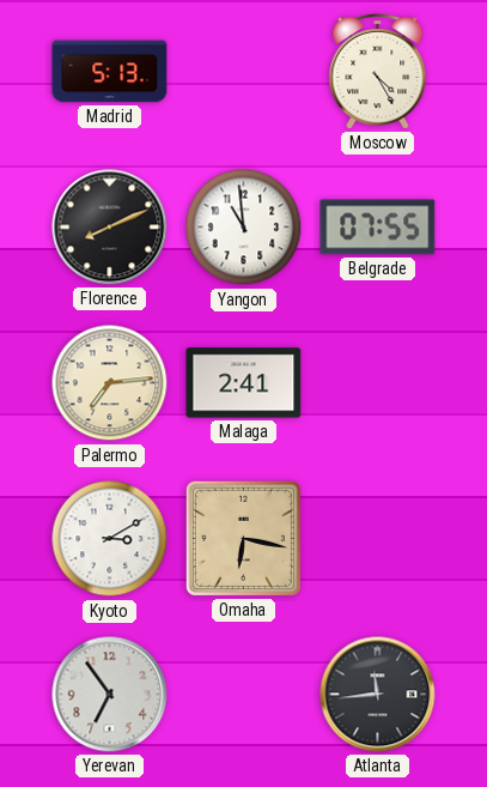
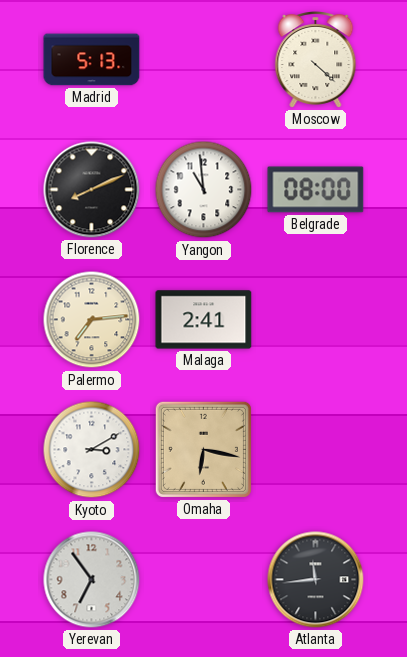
Moscow: 4:25 -> 4:22 (316, 60)
Belgrade: 07:55 -> 08:00 (316, 190)
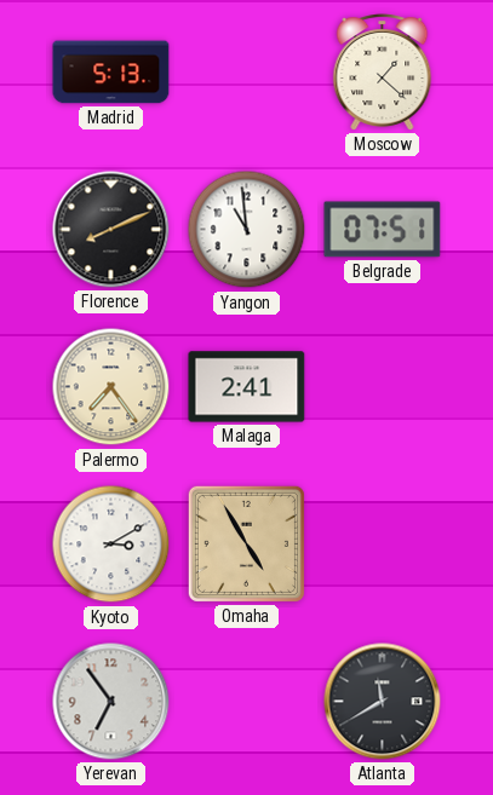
Moscow: 4:22 -> 1:22 (383, 73)
Belgrade: 08:00 -> 07:51 (383, 230)
Palermo: 7:14 -> 7:24 (111, 387)
Omaha: 6:17 -> 4:55 (246, 543)
Atlanta: 11:44 -> 11:40 (383, 702)
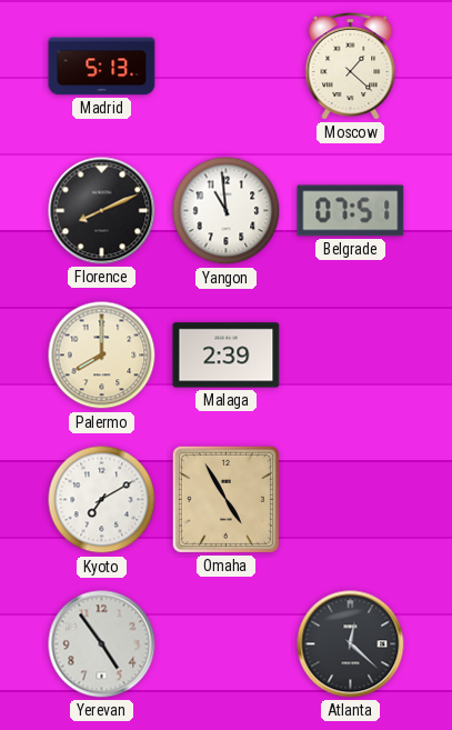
Palermo: 7:24 -> 8:00 (102, 356)
Malaga: 2:41 -> 2:39 (227, 356)
Kyoto: 3:10 -> 7:10 (102, 500)
Yerevan: 6:54 -> 4:54 (102, 644)
Atlanta: 11:40 -> 12:22 (351, 644)
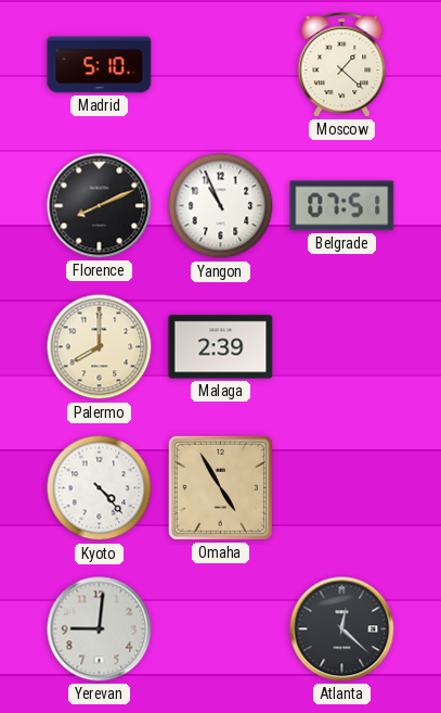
Madrid: 5:13 -> 5:10 (100, 65)
Yangon: 10:59 -> 10:56 (221, 206)
Kyoto: 7:10 -> 4:23 (100, 488)
Yerevan: 4:54 -> 9:01 (100, 629)
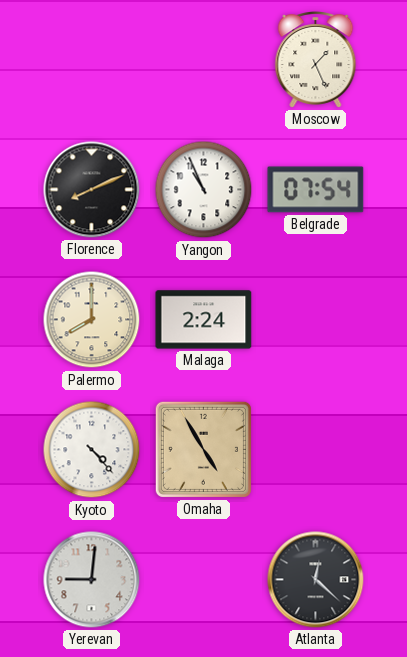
Madrid: 5:10 -> none (100, 65)
Moscow: 1:22 -> 1:26 (316, 60)
Belgrade: 07:51 -> 07:54 (316, 190)
Malaga: 2:39 -> 2:24 (204, 320)
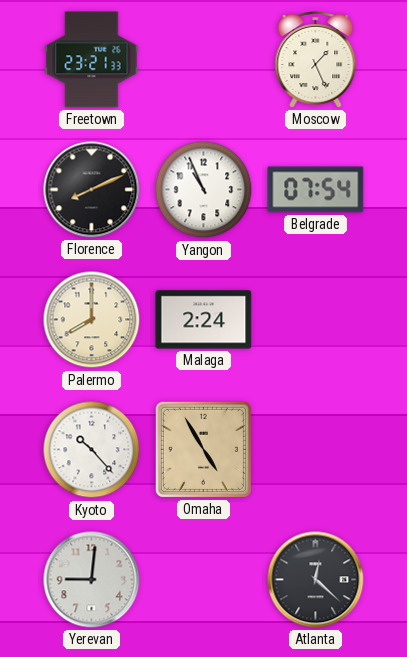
Freetown: none -> 23:21 (92, 60)
Kyoto: 4:23 -> 10:23 (92, 450)
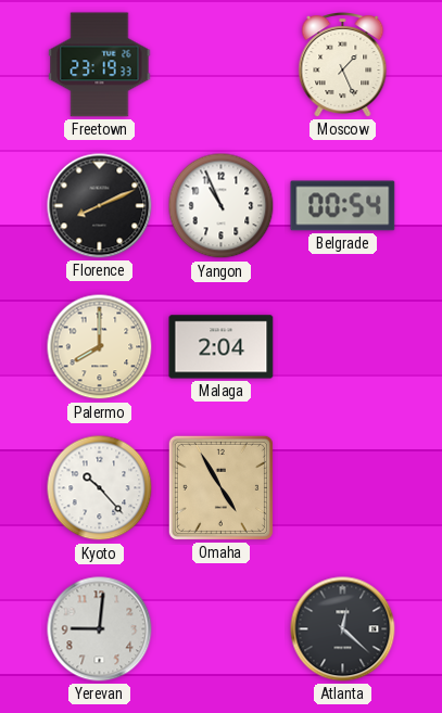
Freetown: 23:21 -> 23:19 (100, 65)
Belgrade: 07:54 -> 00:54 (343, 206)
Malaga: 2:24 -> 2:04 (222, 347)
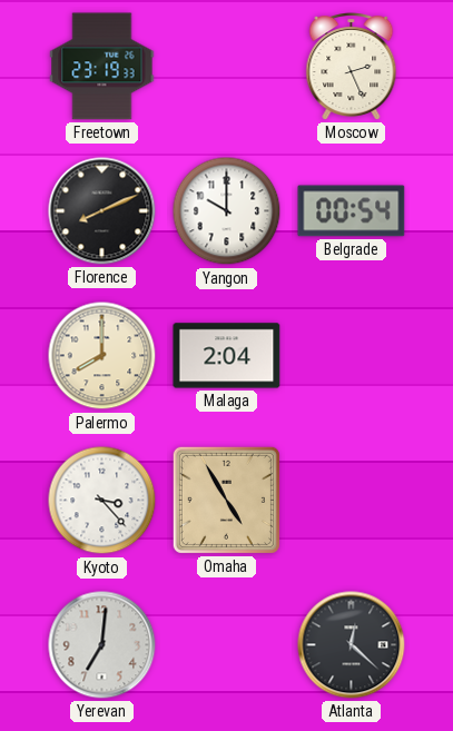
Moscow: 1:26 -> 2:26 (352, 67)
Yangon: 10:56 -> 10:00 (227, 211)
Kyoto: 10:23 -> 3:23 (102, 501)
Yerevan: 9:01 -> 7:01 (102, 645)
